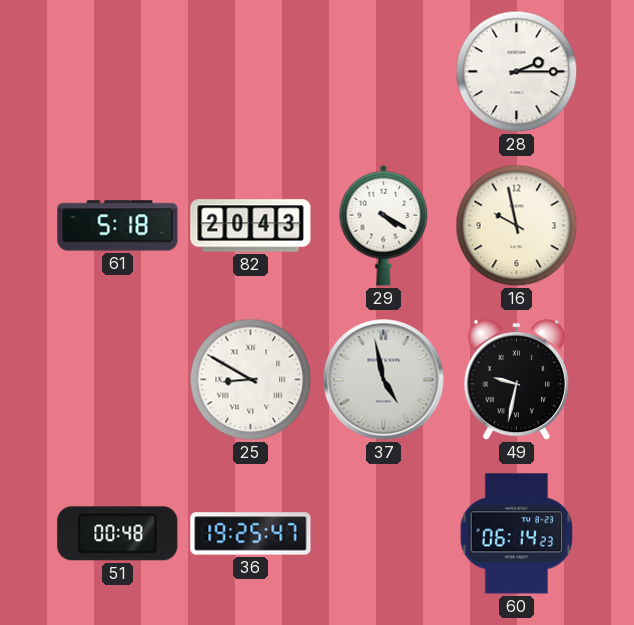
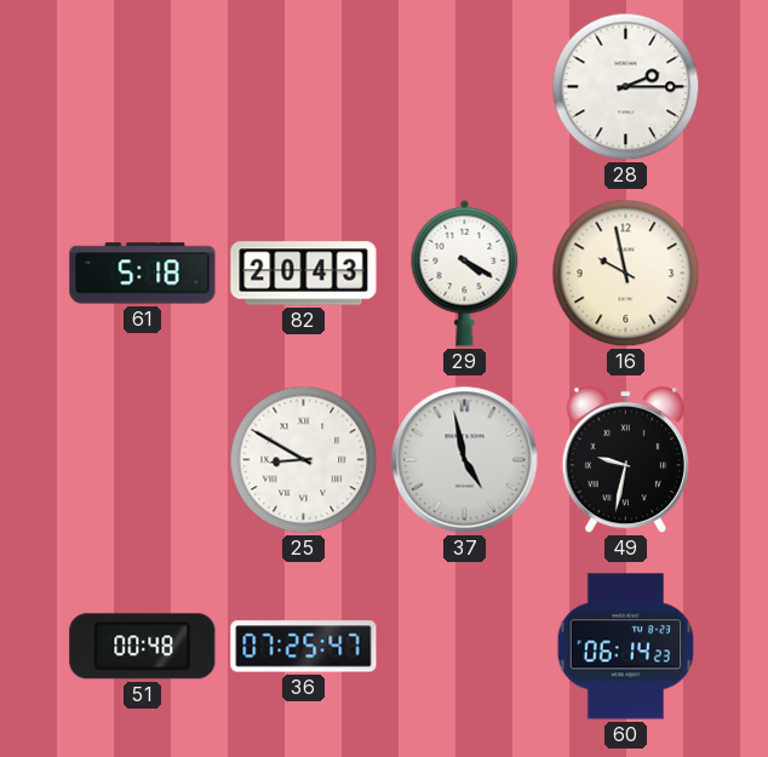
36: 19:25 -> 07:25 (304, 647)
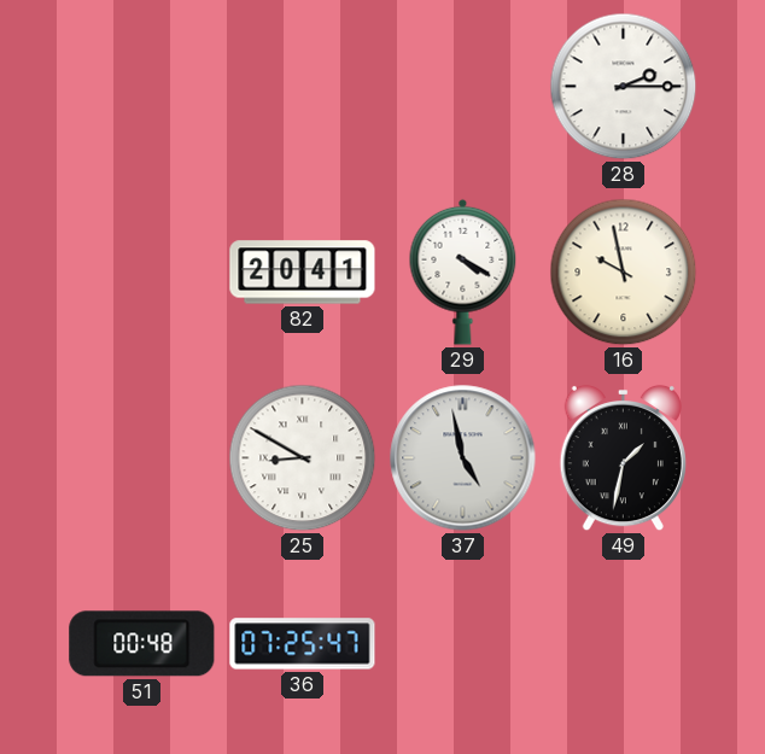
61: 5:18 -> none (143, 274)
82: 20:43 -> 20:41 (303, 273)
49: 9:32 -> 1:32 (623, 458)
60: 06:14 -> none (626, 647)
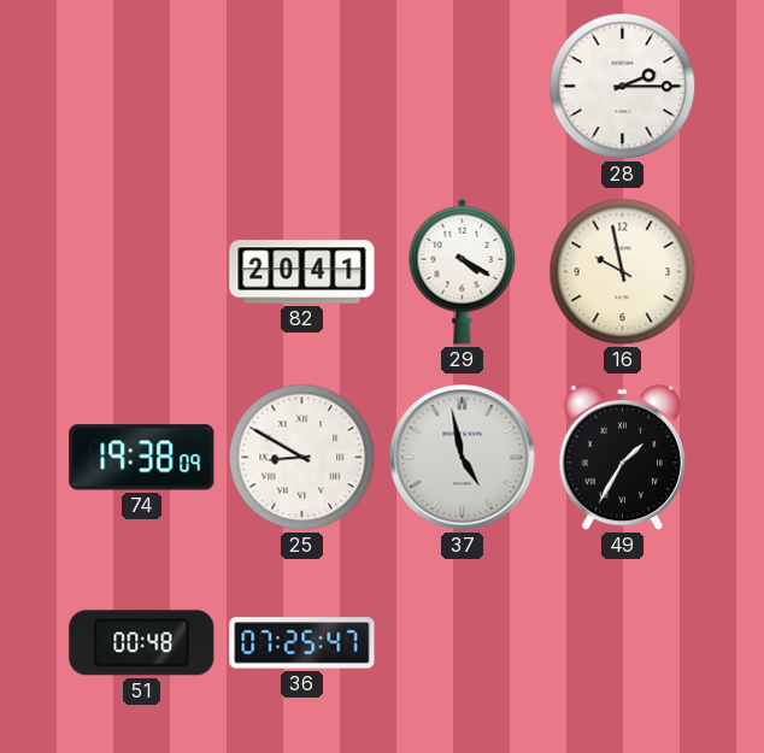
74: none -> 19:38 (142, 458)
49: 1:32 -> 1:35 (622, 458)
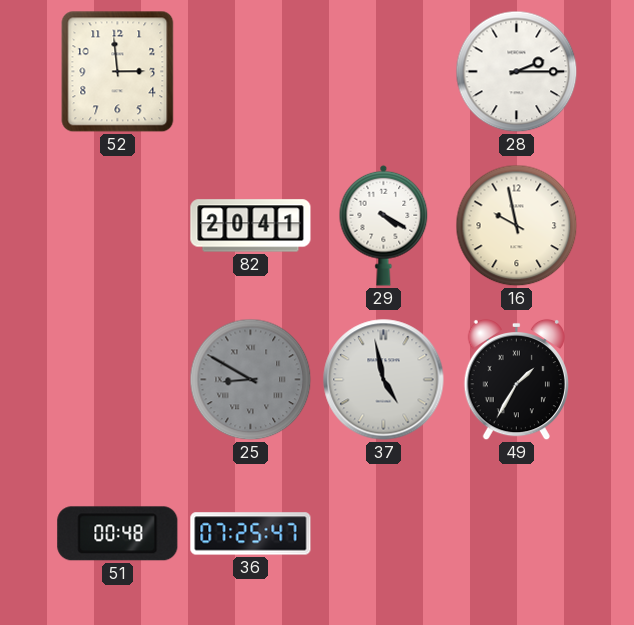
52: none -> 2:59 (118, 72)
74: 19:38 -> none (142, 458)
25 dial: white -> grey (251, 380)
